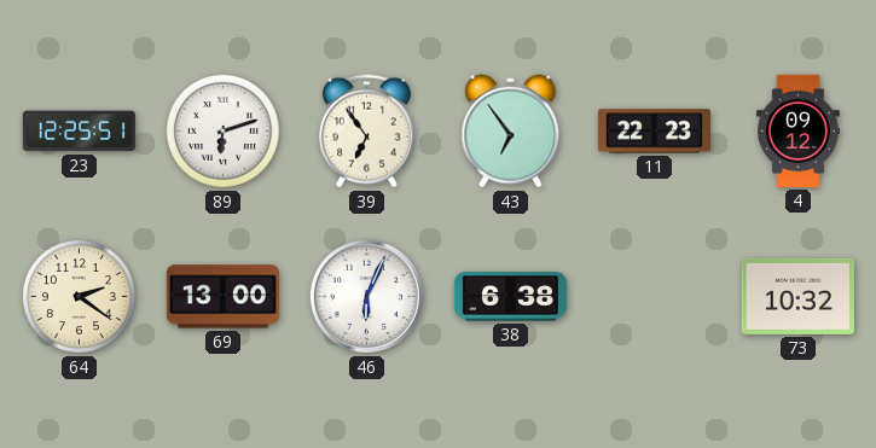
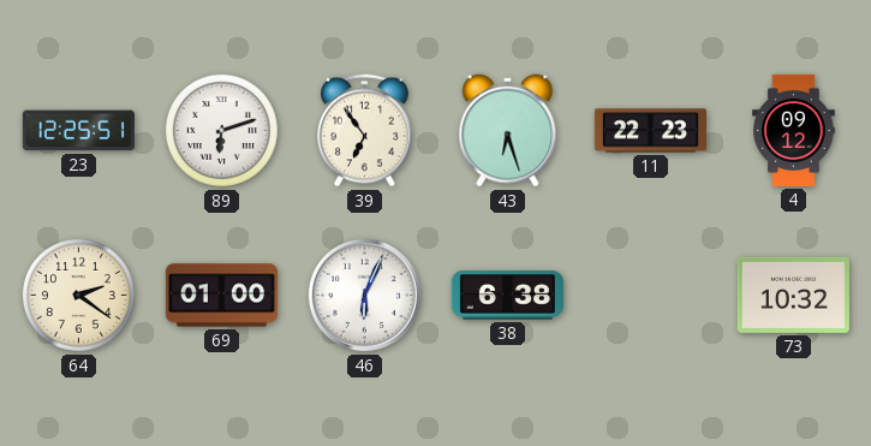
43: 6:54 -> 6:27 (508, 131)
69: 13:00 -> 01:00 (221, 296)
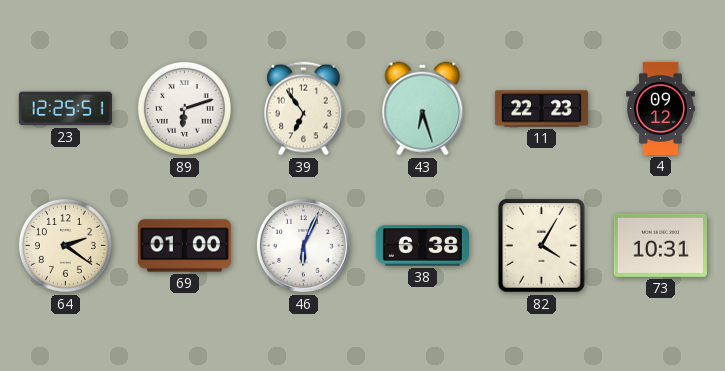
82: none -> 4:05 (542, 246)
73: 10:32 -> 10:31 (660, 245)
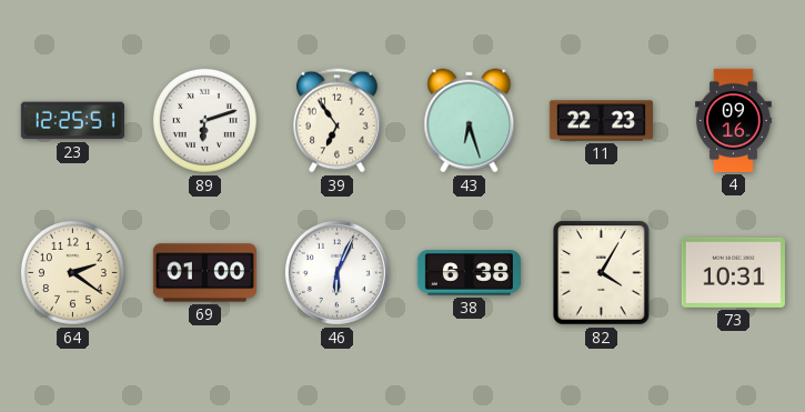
4: 09:12 -> 09:16 (734, 120)
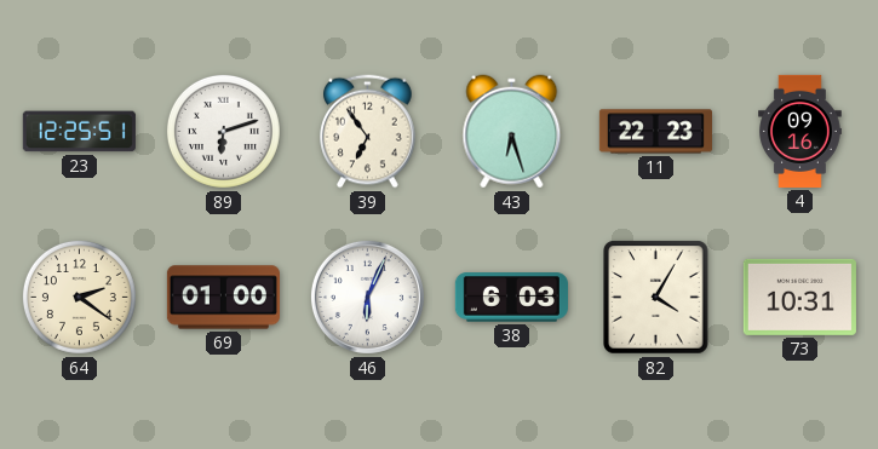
38: 6:38 -> 6:03 (511, 298)
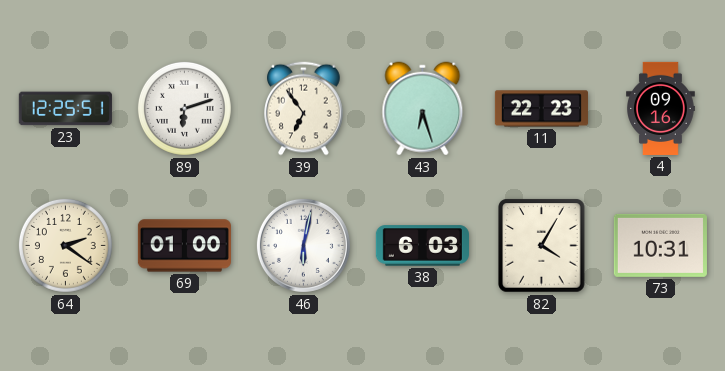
46: 6:04 -> 6:02 (303, 245)
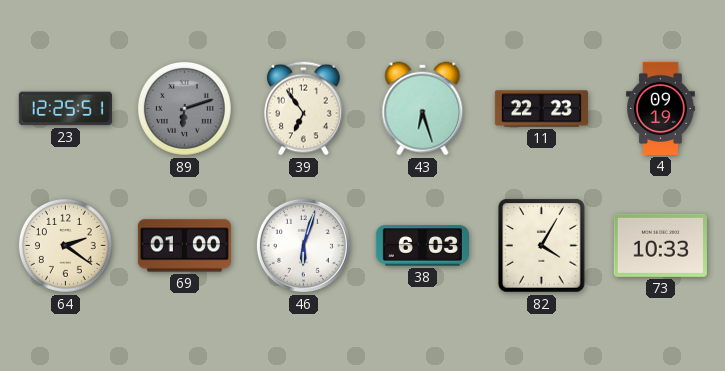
89 dial: white -> grey (184, 108)
4: 09:16 -> 09:19 (661, 108)
46: 6:02 -> 6:03 (303, 245)
73: 10:31 -> 10:33 (660, 245)
